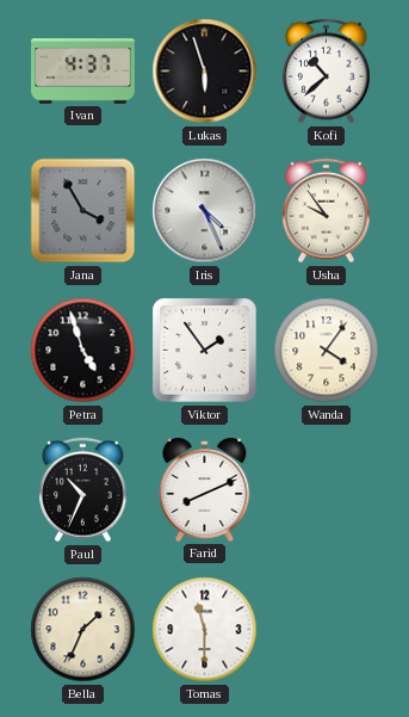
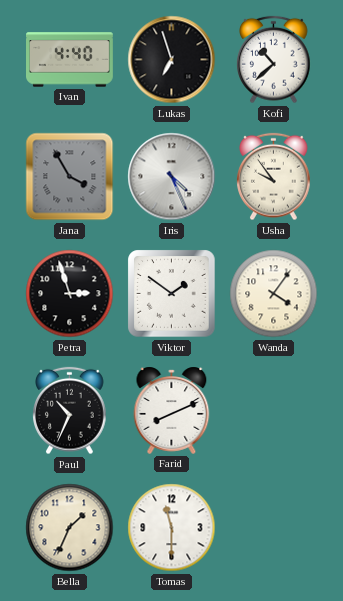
Ivan: 4:37 -> 4:40 (70, 60)
Lukas: 5:57 -> 6:57 (172, 60)
Petra: 4:57 -> 2:57 (70, 294)
Viktor: 1:54 -> 1:51 (172, 294)
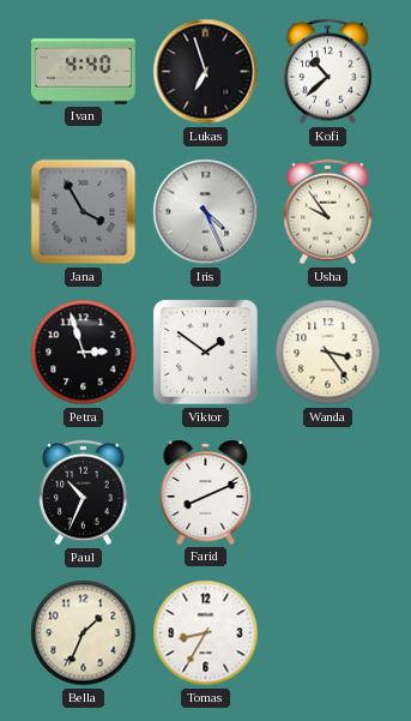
Wanda: 4:06 -> 3:24 (328, 353)
Tomas: 11:30 -> 8:35 (206, 633)
